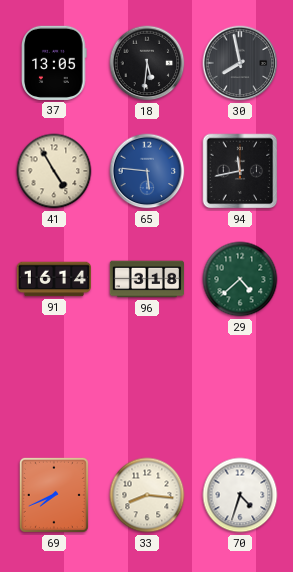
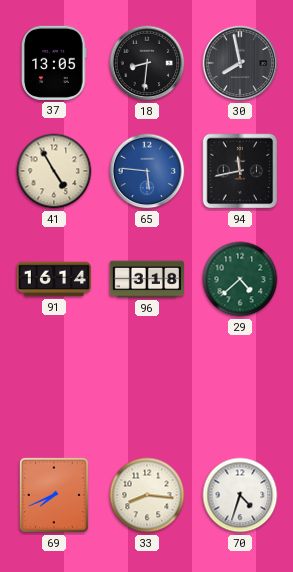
18: 5:31 -> 8:31 (147, 63)
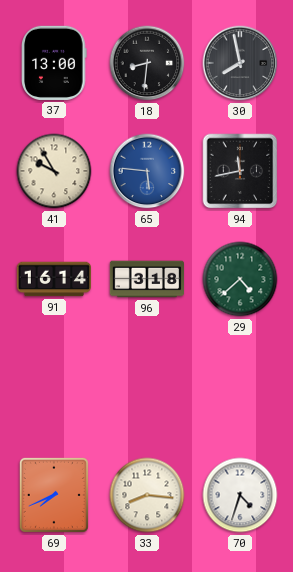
37: 13:05 -> 13:00 (54, 63)
41: 4:55 -> 9:55 (54, 171)
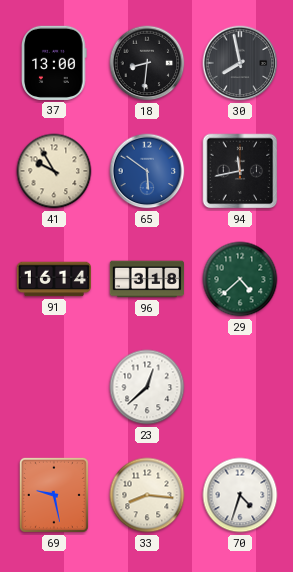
65: 5:46 -> 5:51 (147, 171)
23: none -> 12:38 (147, 387)
69: 7:41 -> 9:28 (54, 495)
